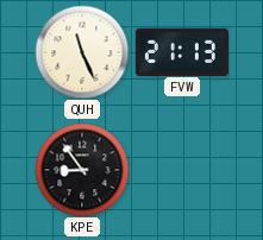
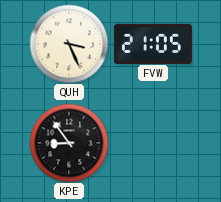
QUH: 11:26 -> 3:26 (69, 44)
FVW: 21:13 -> 21:05 (153, 43)
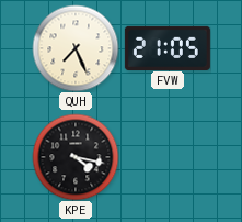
QUH: 3:26 -> 7:26 (76, 48)
KPE: 8:54 -> 4:17 (76, 157)
